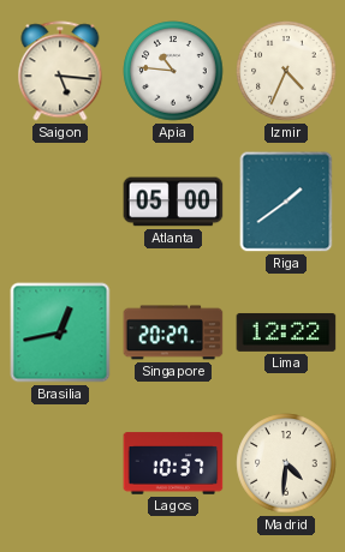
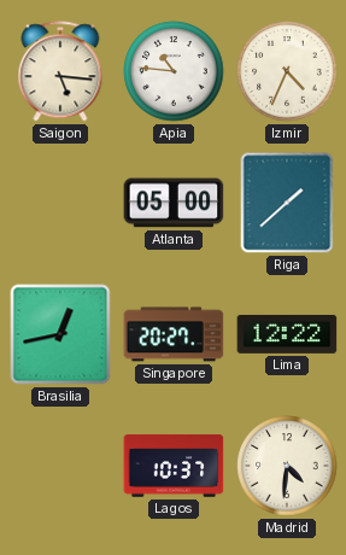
Riga: 1:39 -> 1:38 (287, 203)
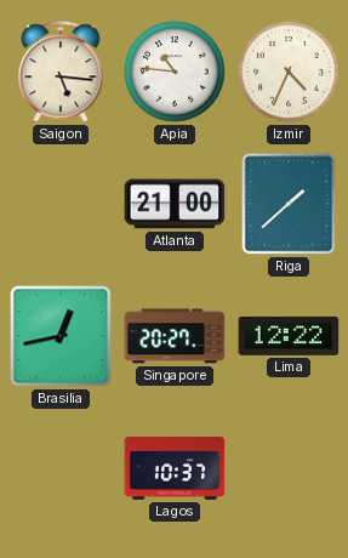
Atlanta: 05:00 -> 21:00 (175, 204)
Madrid: 4:31 -> none (287, 466)
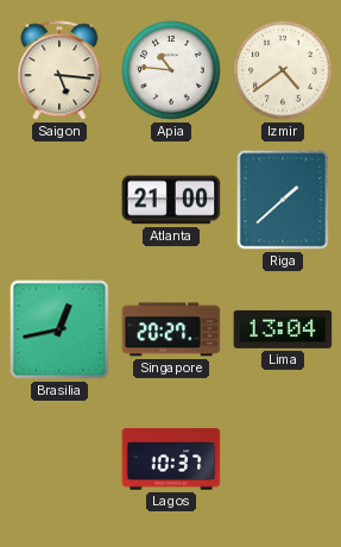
Izmir: 4:34 -> 4:39 (283, 70)
Lima: 12:22 -> 13:04 (283, 329)
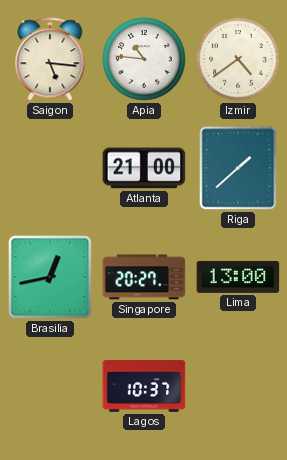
Lima: 13:04 -> 13:00 (238, 277)
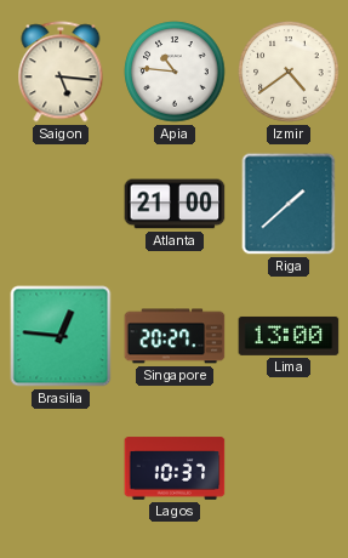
Brasilia: 12:43 -> 12:46 (61, 336)
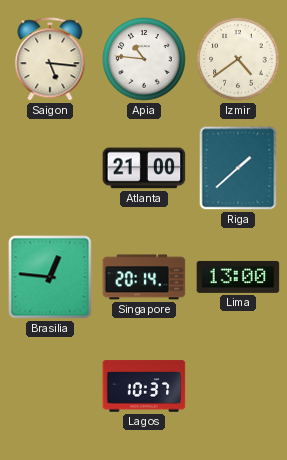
Singapore: 20:27 -> 20:14 (144, 277)
